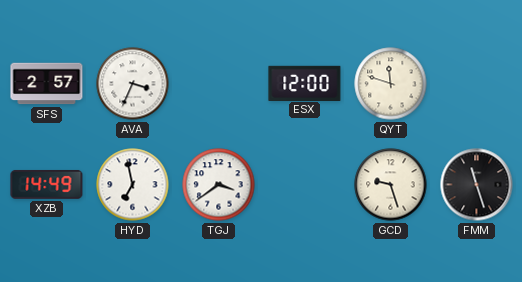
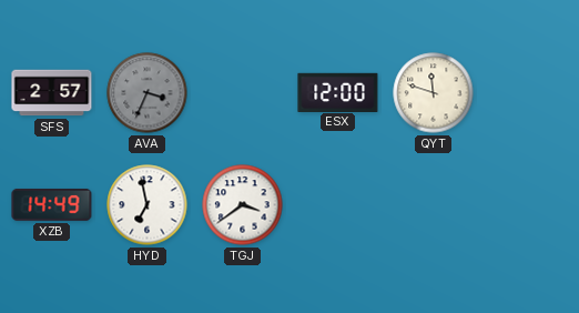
AVA dial: white -> grey (148, 93)
GCD: 9:27 -> none (391, 185)
FMM: 11:27 -> none (477, 185)
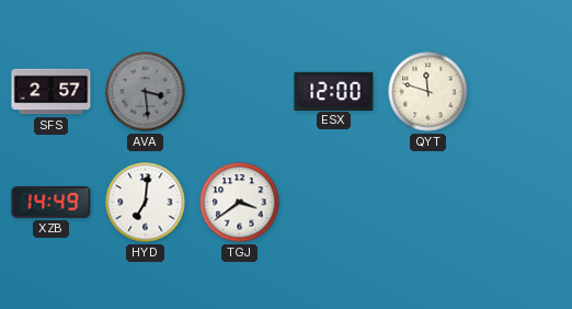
AVA: 3:34 -> 3:29 (146, 92)
HYD: 6:58 -> 7:01 (146, 203)
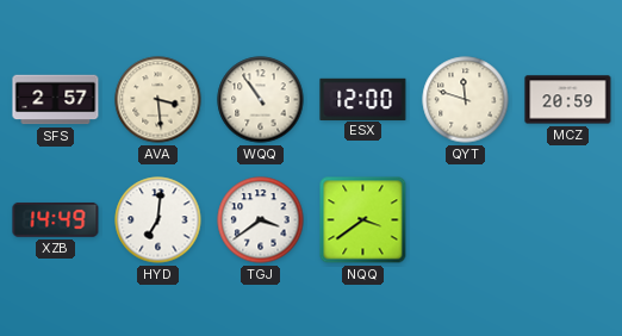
AVA dial: grey -> cream (158, 100)
WQQ: none -> 10:54 (261, 100)
MCZ: none -> 20:59 (568, 100)
NQQ: none -> 3:39 (363, 220)
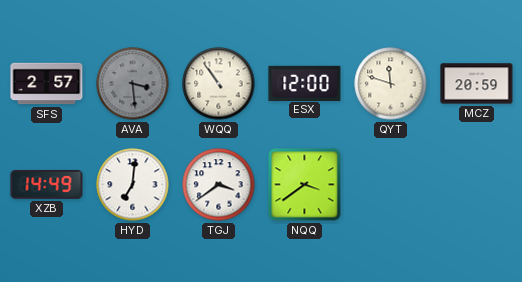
AVA dial: cream -> grey (133, 84)
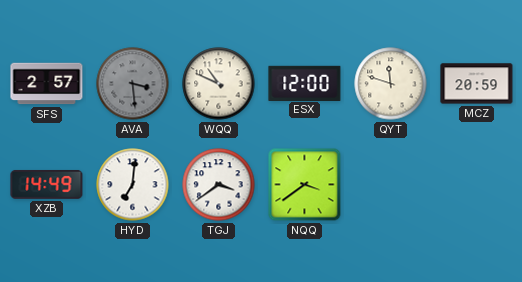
WQQ: 10:54 -> 10:49 (219, 84)
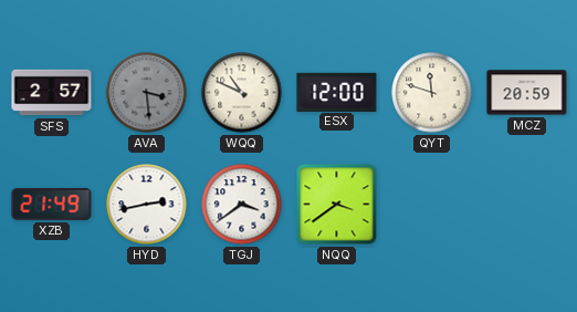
XZB: 14:49 -> 21:49 (52, 205)
HYD: 7:01 -> 2:43 (147, 205)
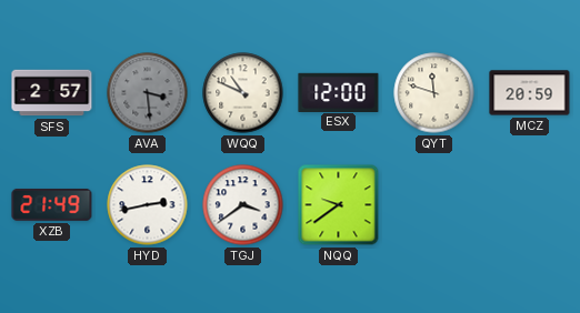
NQQ: 3:39 -> 9:39 (339, 205)
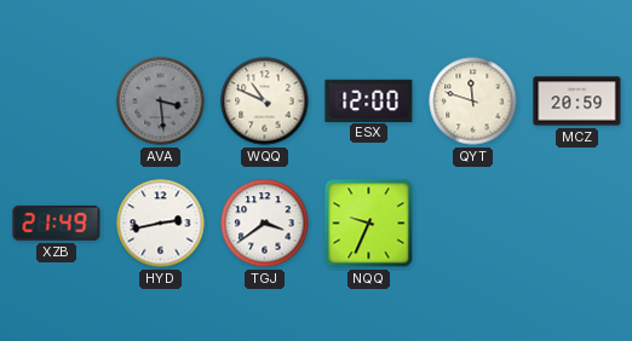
SFS: 2:57 -> none (52, 93)
NQQ: 9:39 -> 9:34 (369, 224)
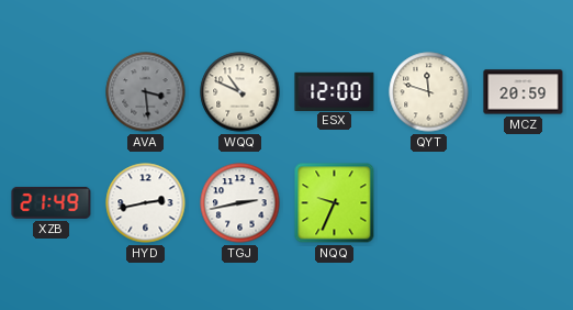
TGJ: 3:39 -> 2:43 (240, 203)
